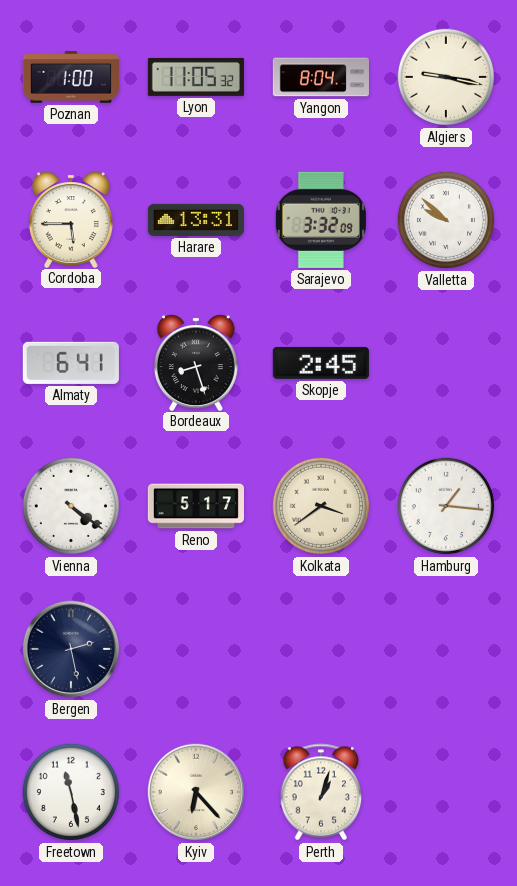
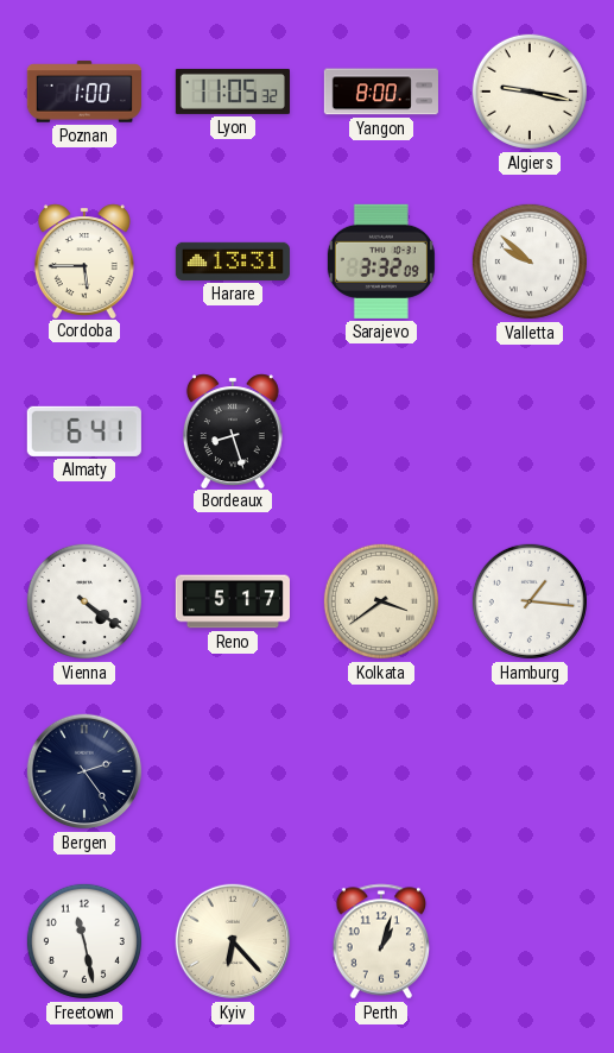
Yangon: 8:04 -> 8:00 (381, 92)
Skopje: 2:45 -> none (321, 363)
Bergen: 2:28 -> 2:24 (84, 771)
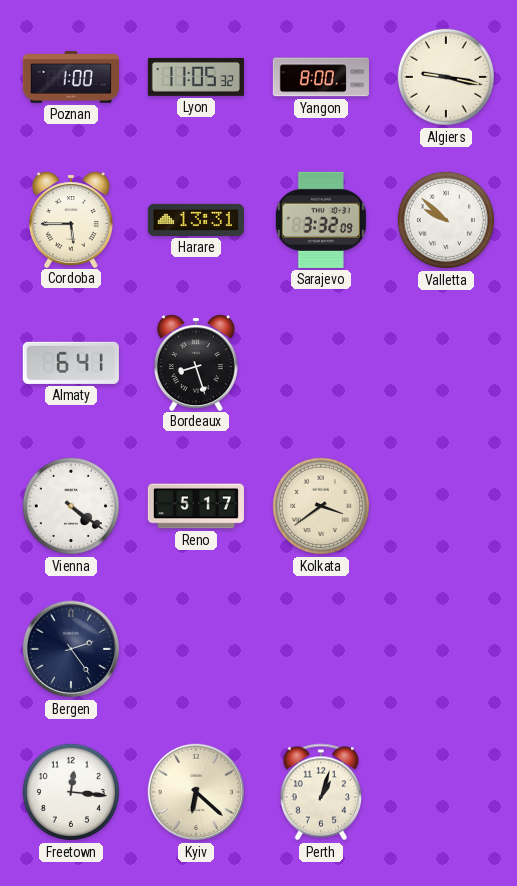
Hamburg: 1:16 -> none (530, 601)
Freetown: 11:28 -> 12:16 (71, 792)
Kyiv: 6:23 -> 6:22 (196, 792)
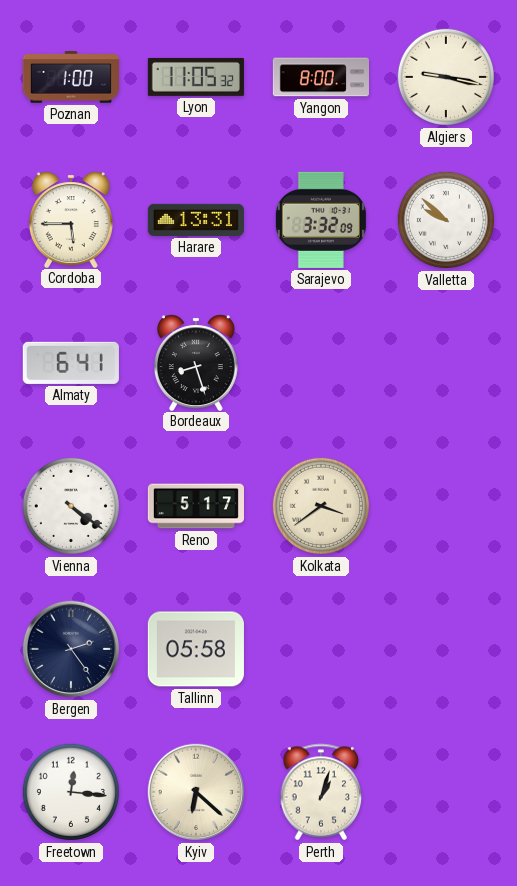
Tallinn: none -> 05:58 (196, 649)
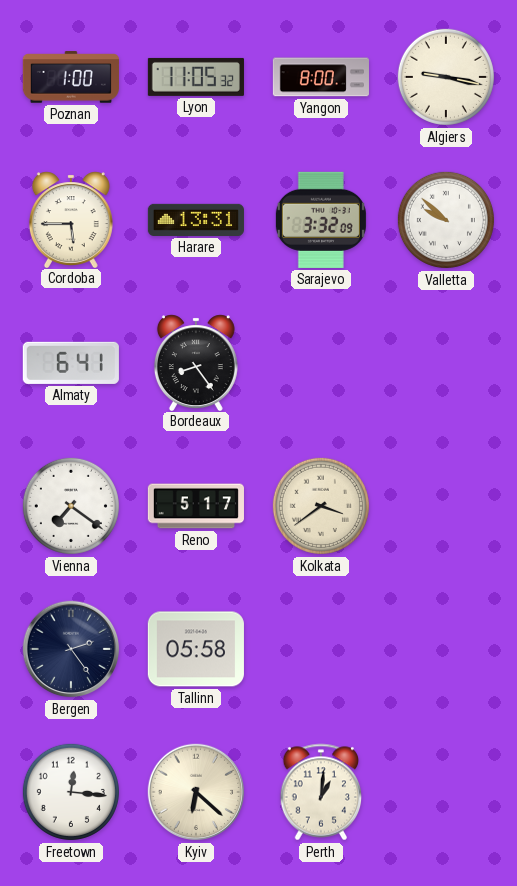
Bordeaux: 8:27 -> 8:24 (196, 362)
Vienna: 4:21 -> 7:21 (71, 506)
Perth: 1:03 -> 1:01 (321, 792)
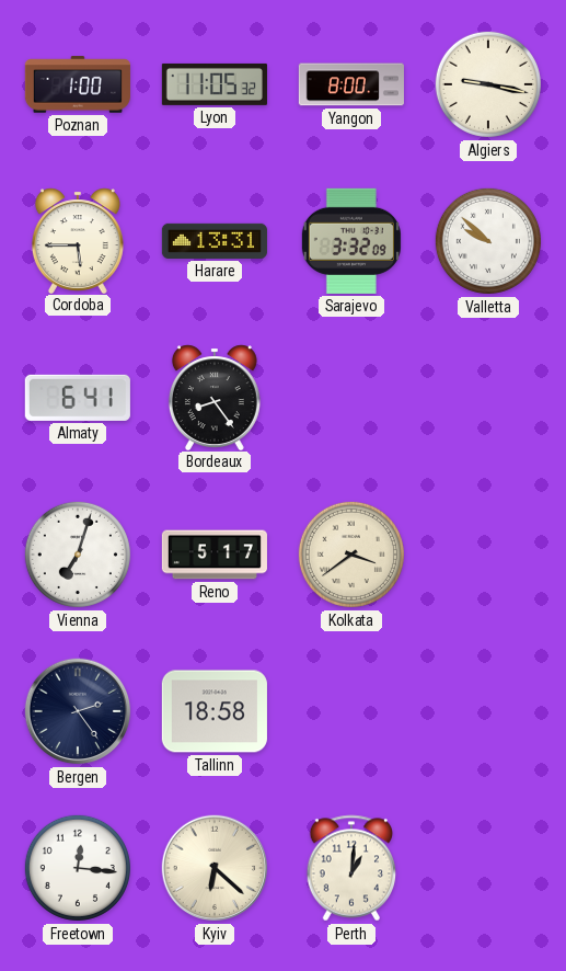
Vienna: 7:21 -> 7:03 (78, 555)
Tallinn: 05:58 -> 18:58 (215, 711)
